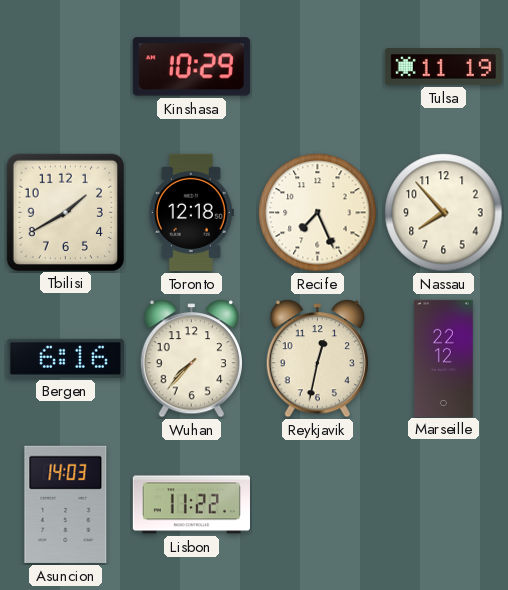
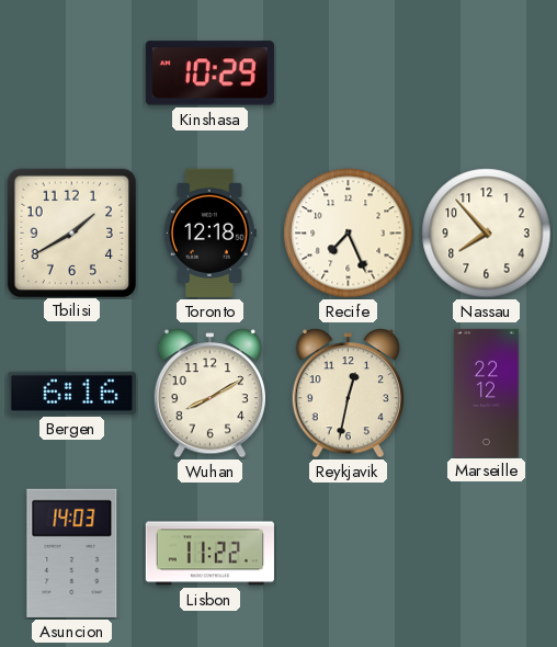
Tulsa: 11:19 -> none (443, 67)
Wuhan: 7:37 -> 8:10 (209, 394)
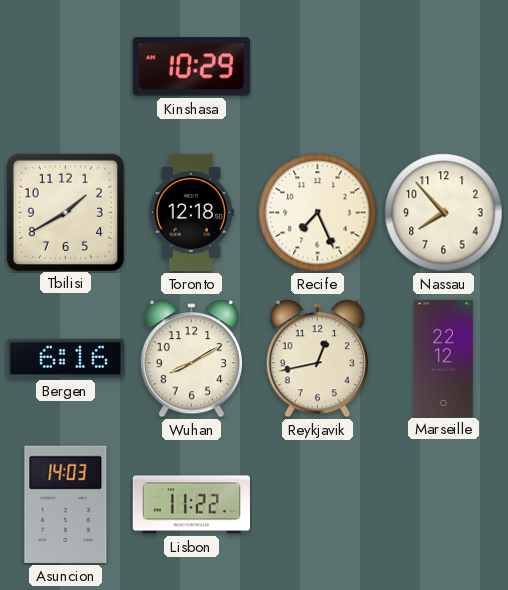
Reykjavik: 12:32 -> 12:43 (317, 359)
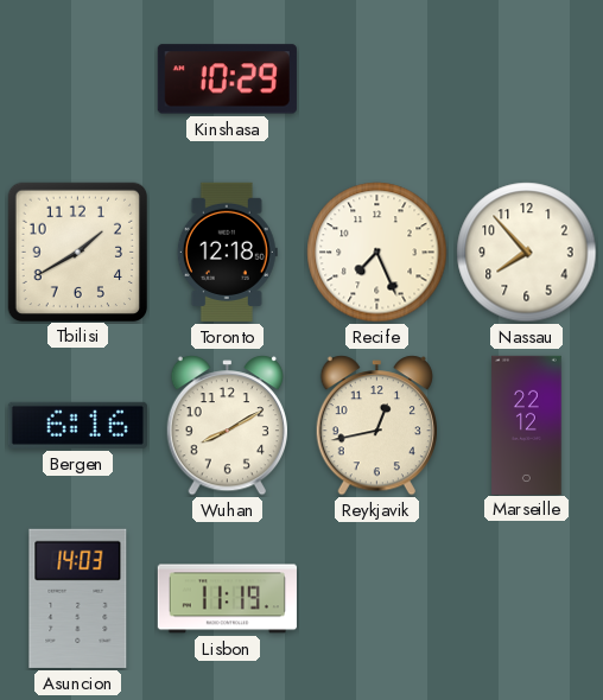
Lisbon: 11:22 -> 11:19 (227, 599)
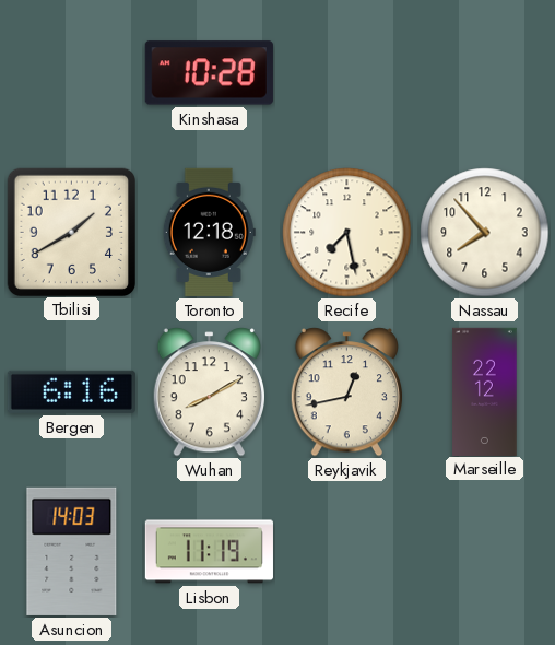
Kinshasa: 10:29 -> 10:28 (209, 73)
Recife: 7:26 -> 7:28 (347, 233)
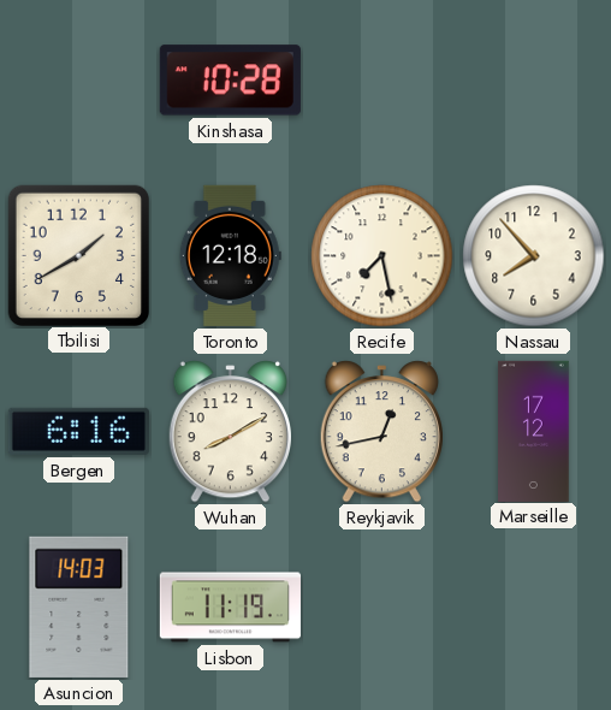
Marseille: 22:12 -> 17:12 (534, 431)
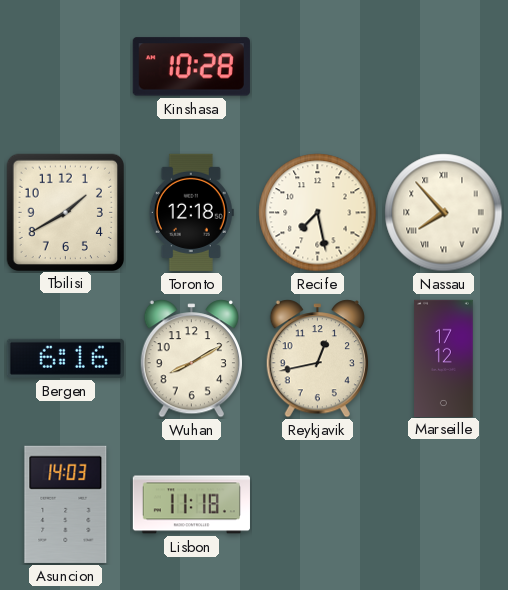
Nassau numerals: Arabic -> Roman (444, 213)
Lisbon: 11:19 -> 11:18 (191, 505)
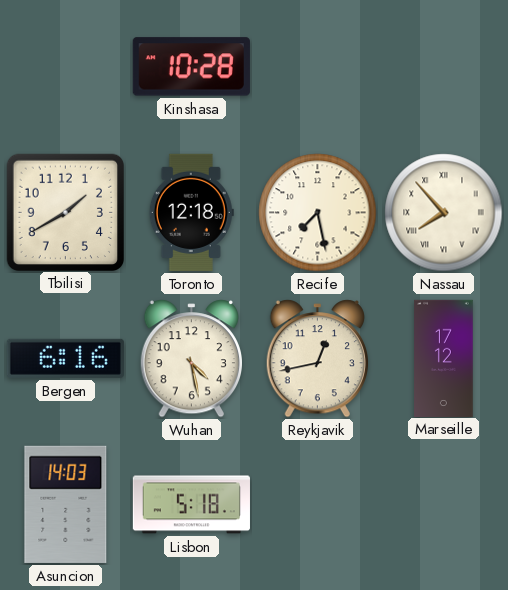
Wuhan: 8:10 -> 4:28 (191, 359)
Lisbon: 11:18 -> 5:18 (191, 505)
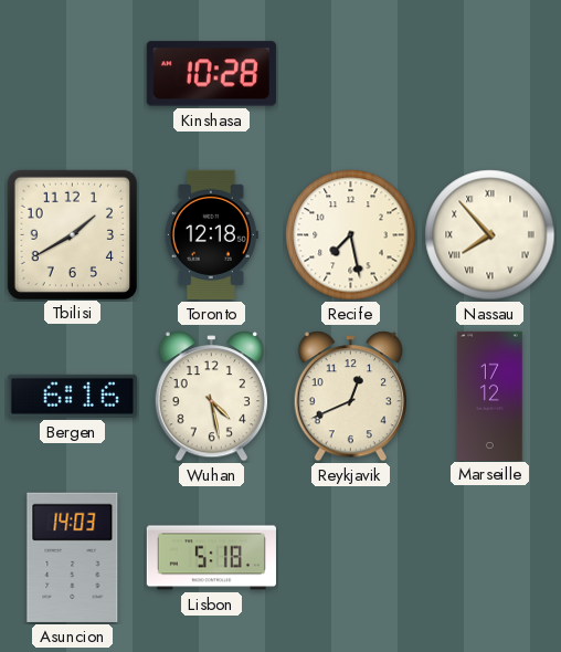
Reykjavik: 12:43 -> 12:41 (350, 397)
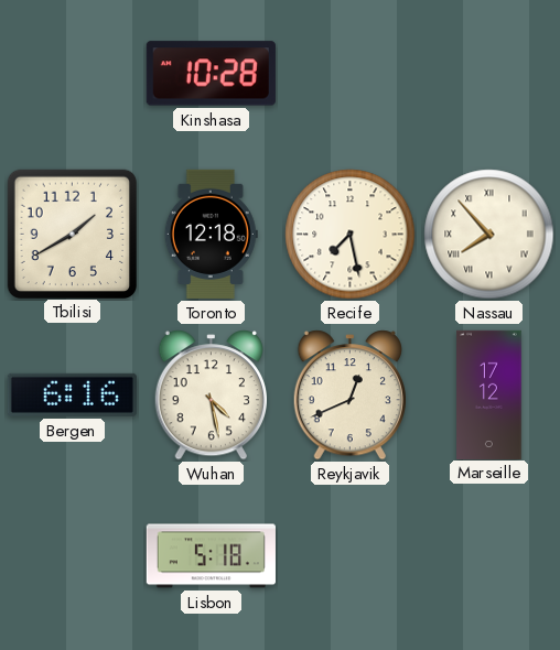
Asuncion: 14:03 -> none (73, 557)
